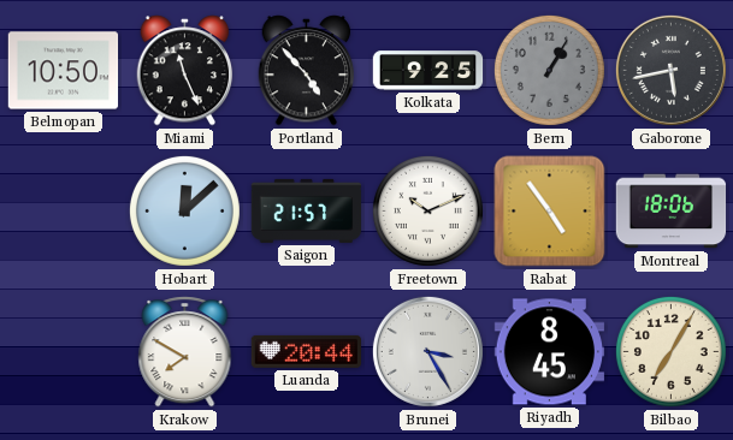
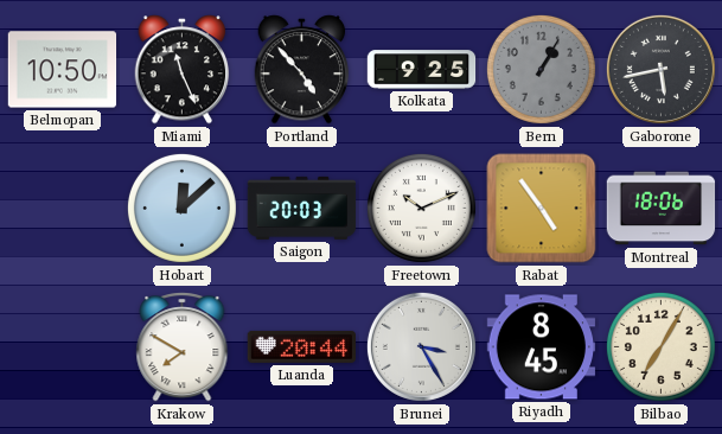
Saigon: 21:57 -> 20:03 (302, 208)
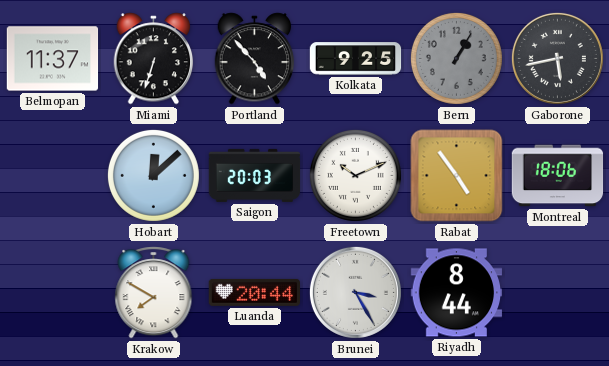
Belmopan: 10:50 -> 11:37 (53, 59)
Miami: 11:26 -> 6:33 (154, 59)
Riyadh: 8:45 -> 8:44 (457, 293)
Bilbao: 7:05 -> none (660, 346)
